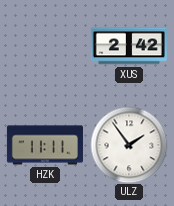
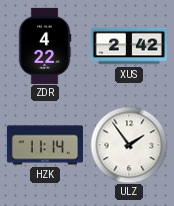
ZDR: none -> 4:22 (45, 46)
HZK: 11:11 -> 11:14 (45, 145)
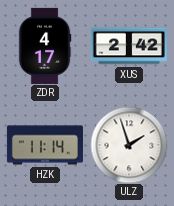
ZDR: 4:22 -> 4:17 (45, 46)
ULZ: 1:54 -> 1:57 (129, 145)
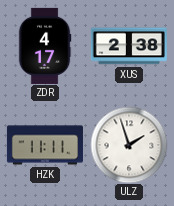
XUS: 2:42 -> 2:38 (129, 46)
HZK: 11:14 -> 11:11 (45, 145)
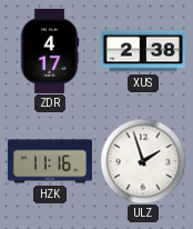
HZK: 11:11 -> 11:16 (50, 161)
